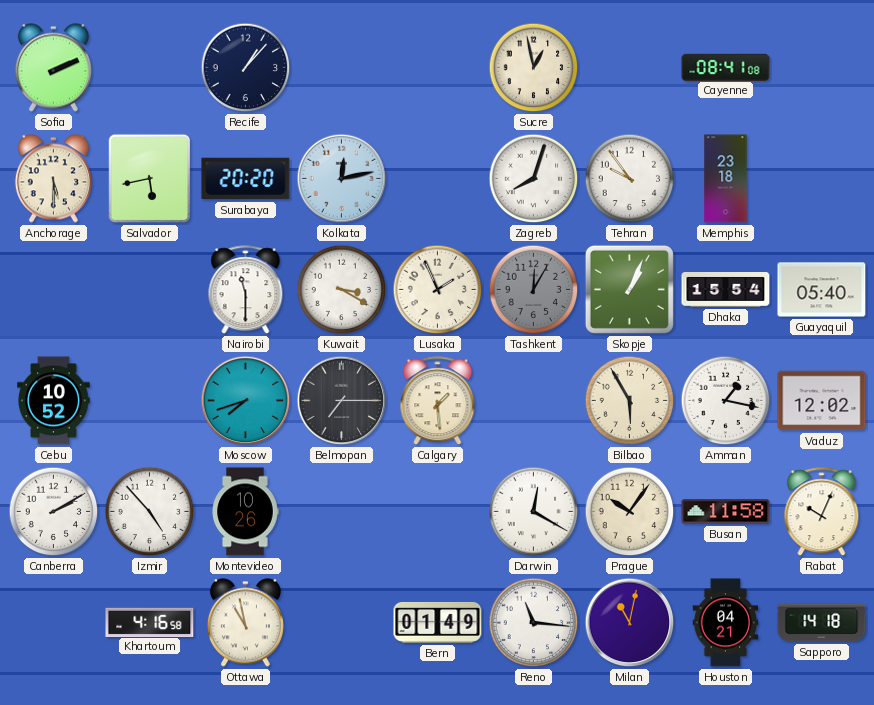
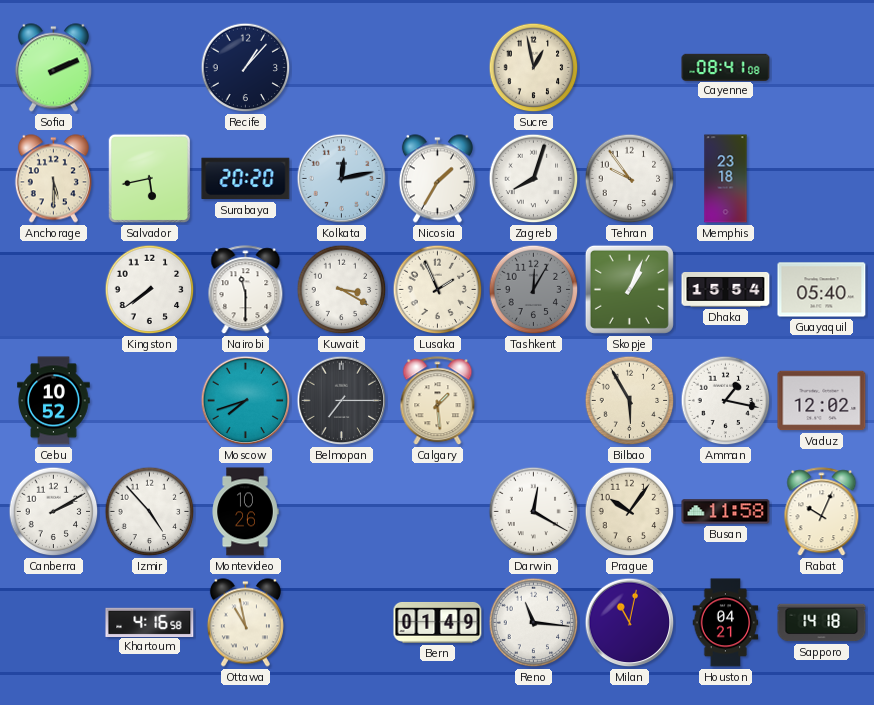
Nicosia: none -> 1:35 (437, 179)
Kingston: none -> 7:39 (150, 290)
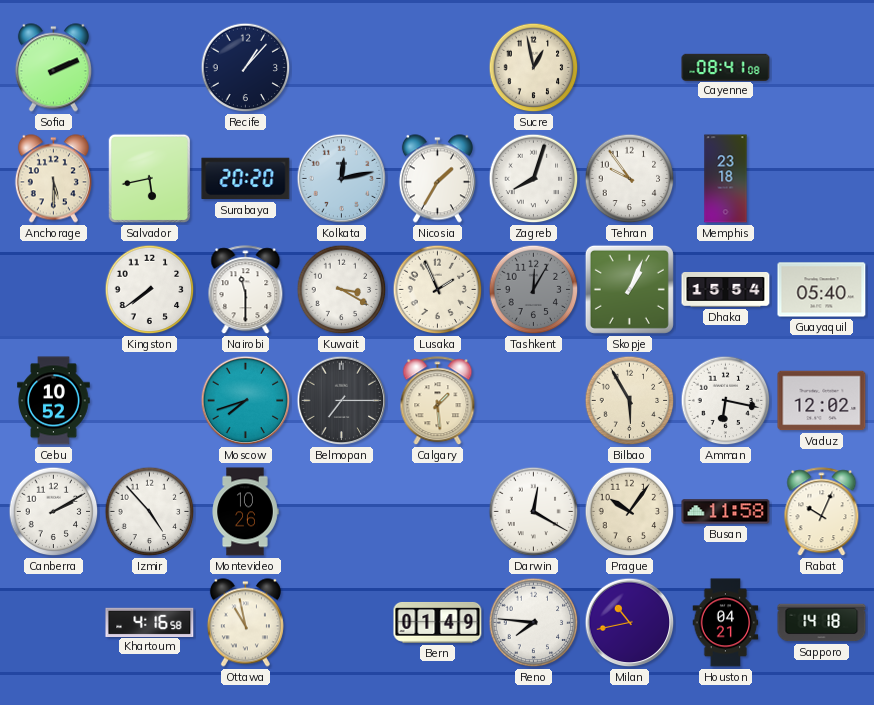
Amman: 1:17 -> 6:17 (726, 401)
Reno: 11:16 -> 7:46 (534, 623)
Milan: 11:02 -> 10:43 (630, 623)
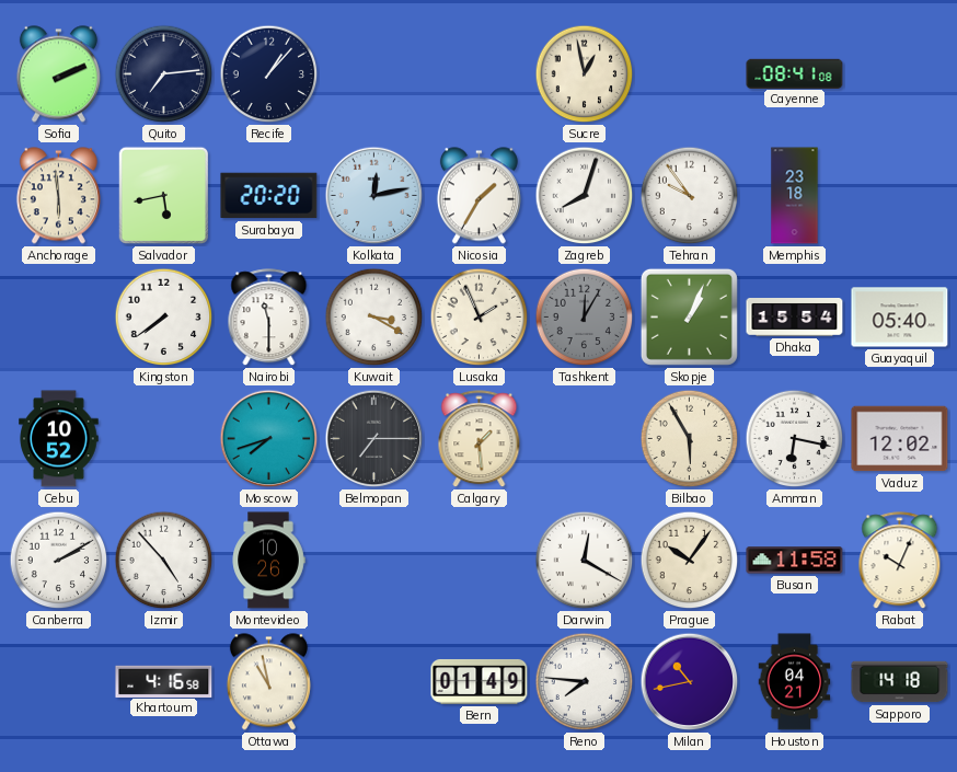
Quito: none -> 7:14 (164, 74)
Anchorage: 5:30 -> 5:59 (58, 196)
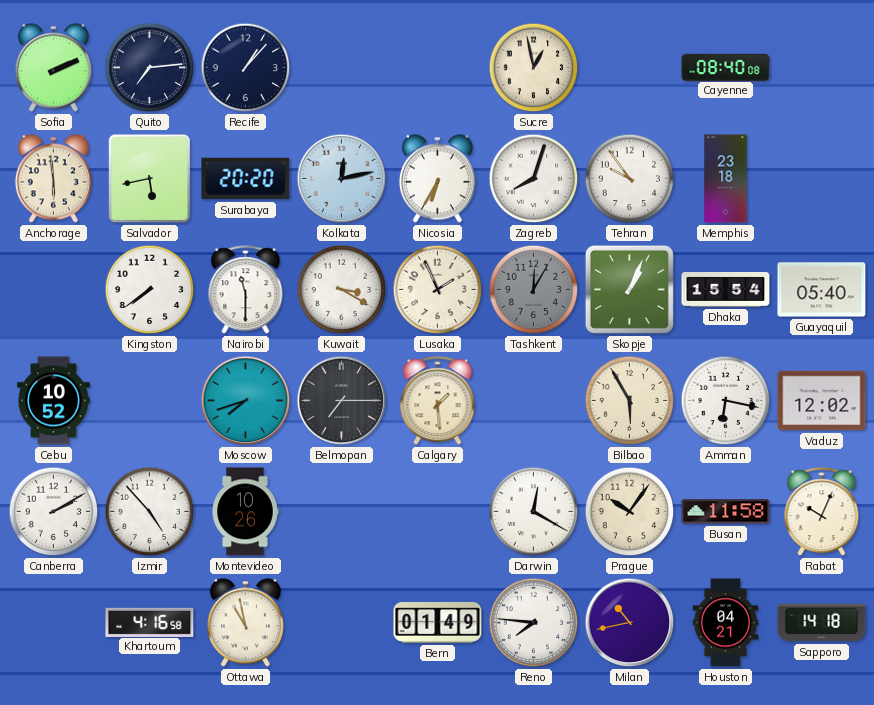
Cayenne: 08:41 -> 08:40 (726, 67)
Nicosia: 1:35 -> 6:35 (437, 179)
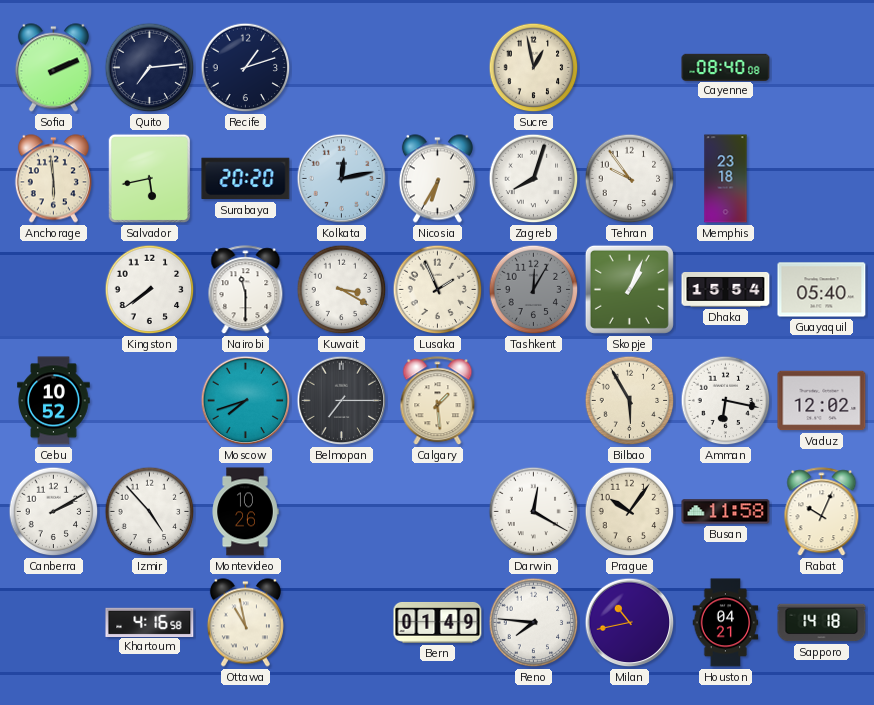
Recife: 1:07 -> 1:12 (246, 68)
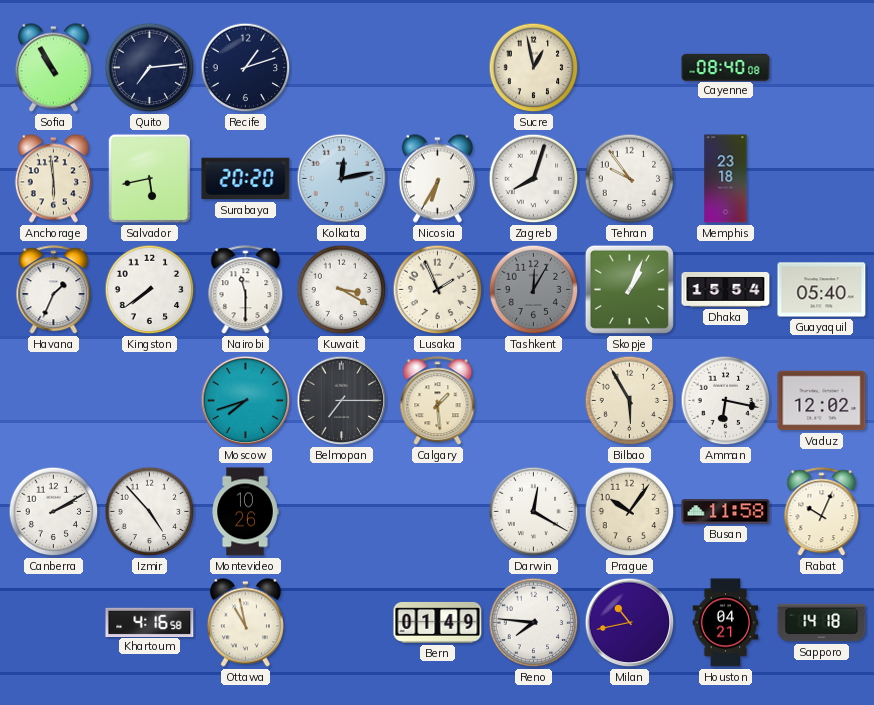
Sofia: 2:11 -> 10:55 (53, 68)
Havana: none -> 1:34 (54, 290)
Cebu: 10:52 -> none (54, 401)
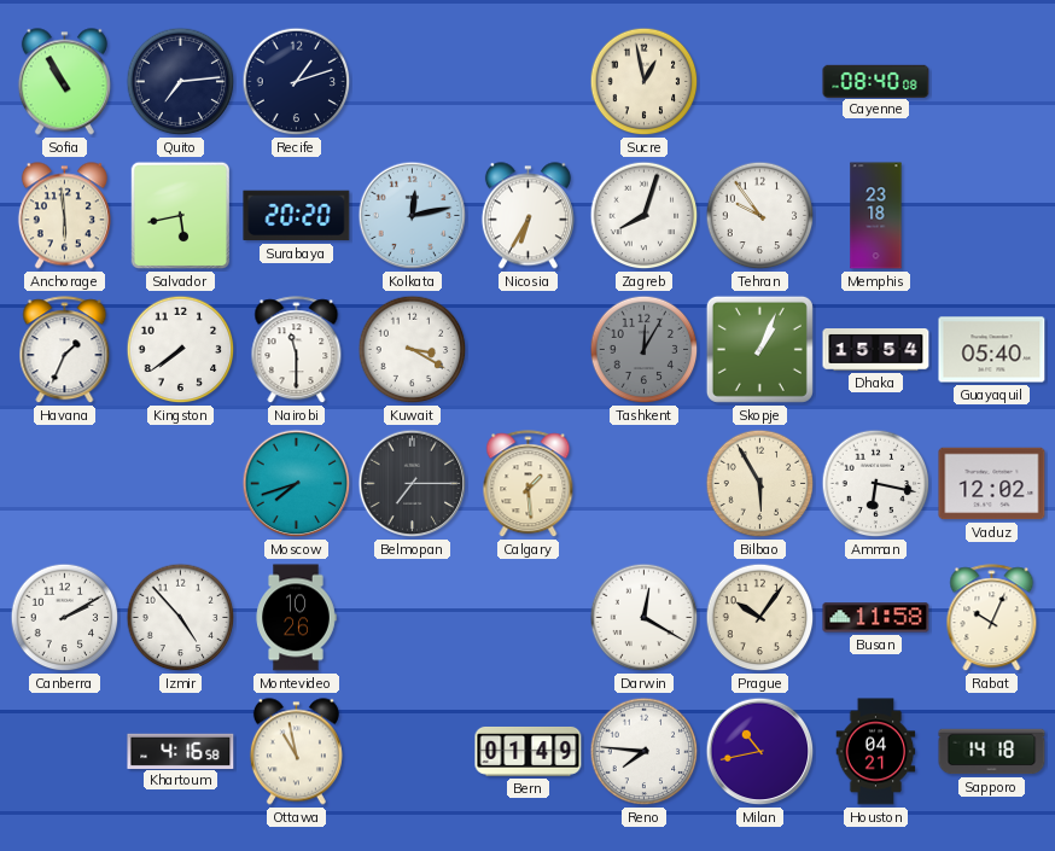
Lusaka: 1:56 -> none (438, 290)
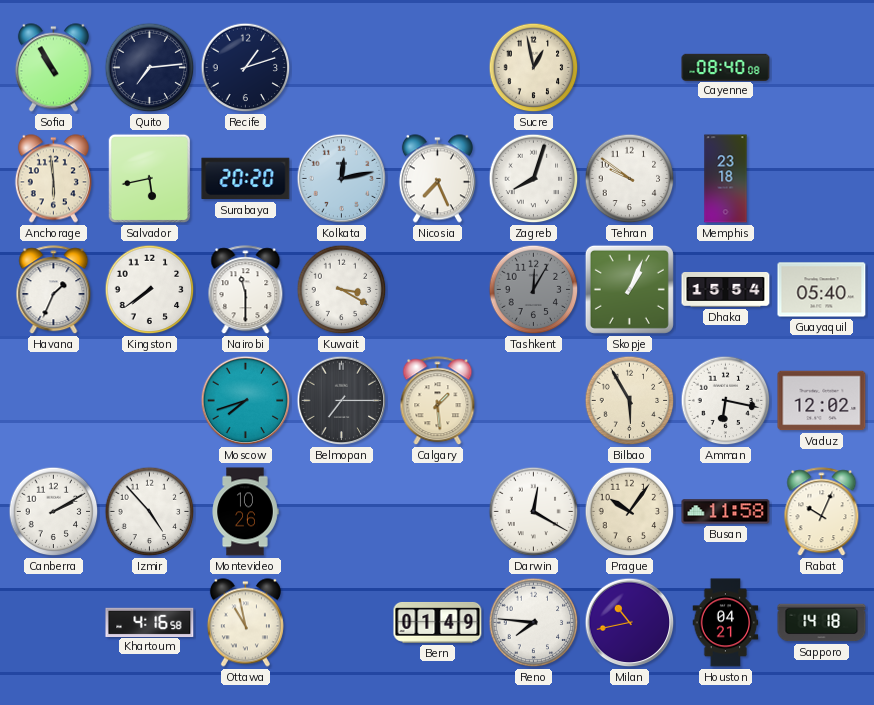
Nicosia: 6:35 -> 7:26 (437, 179)
Tehran: 9:54 -> 9:51 (630, 179)
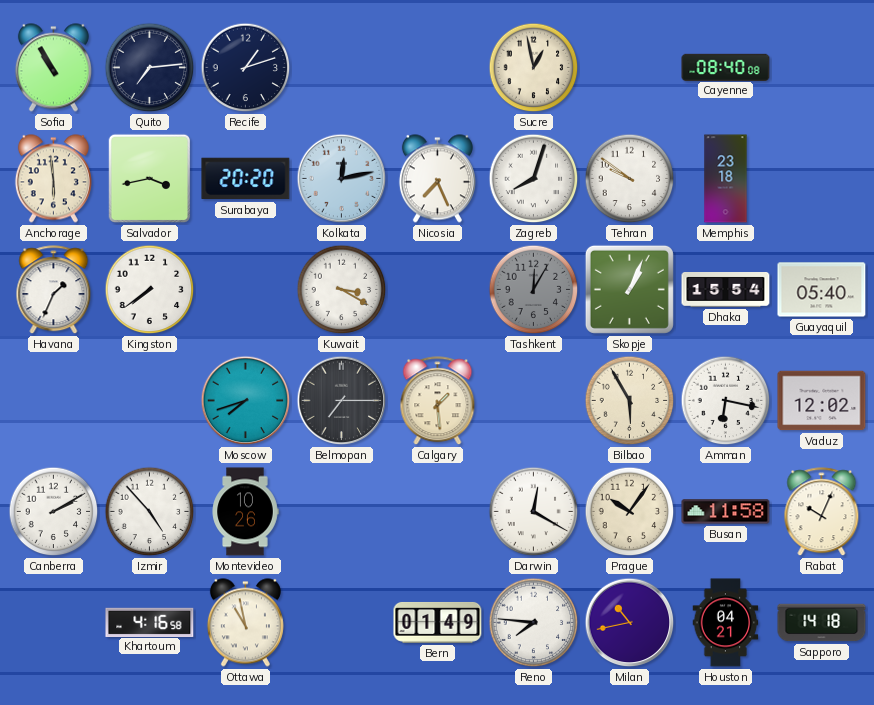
Salvador: 5:43 -> 3:43 (150, 179)
Nairobi: 11:30 -> none (246, 290)
